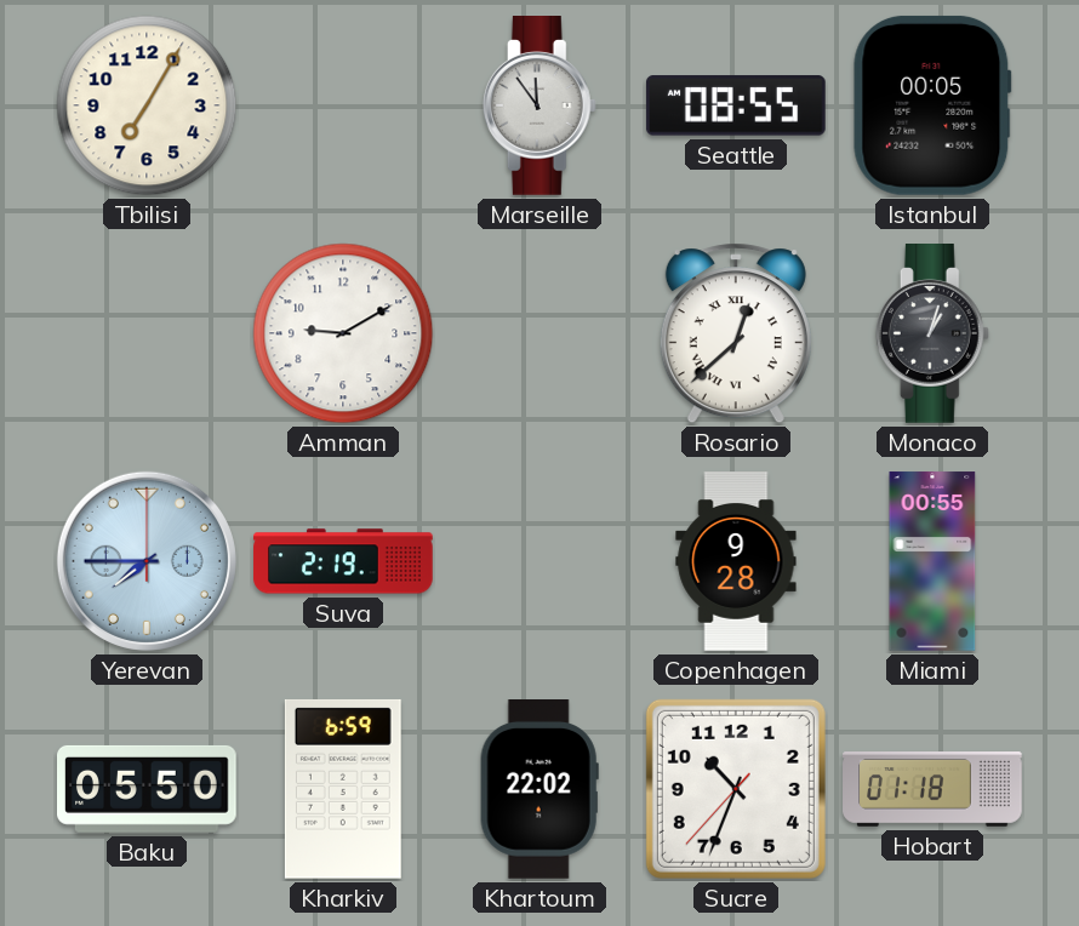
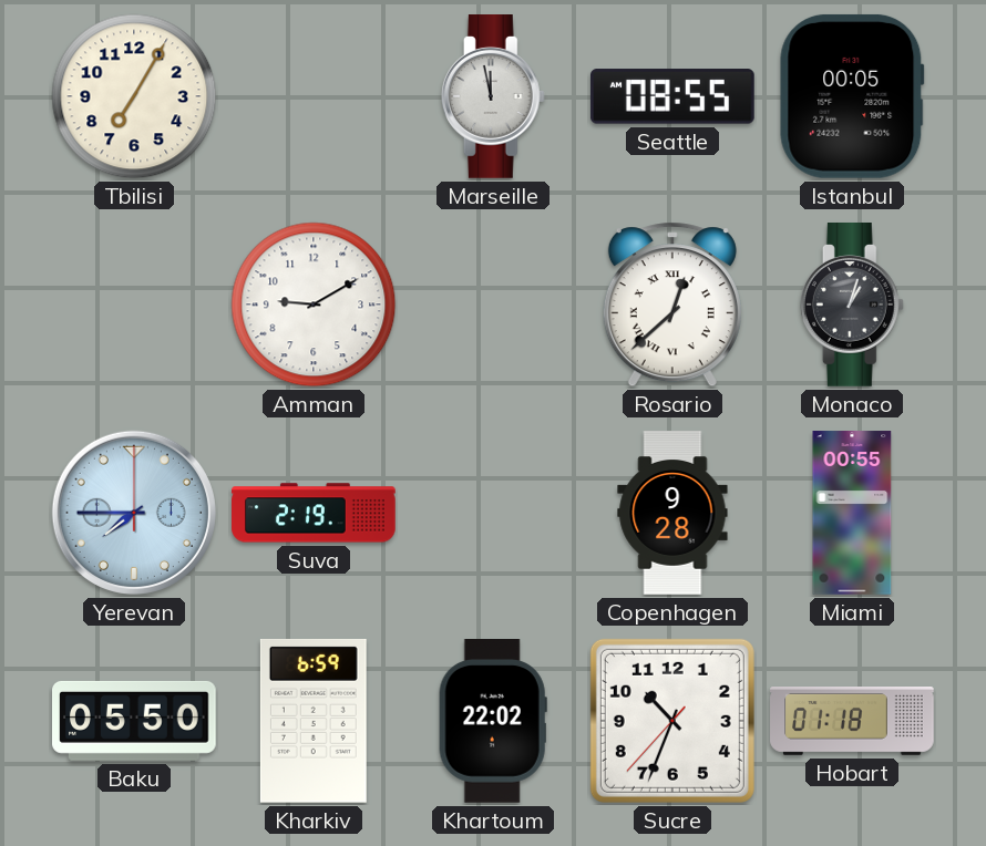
Marseille: 11:54 -> 11:58 (493, 97)
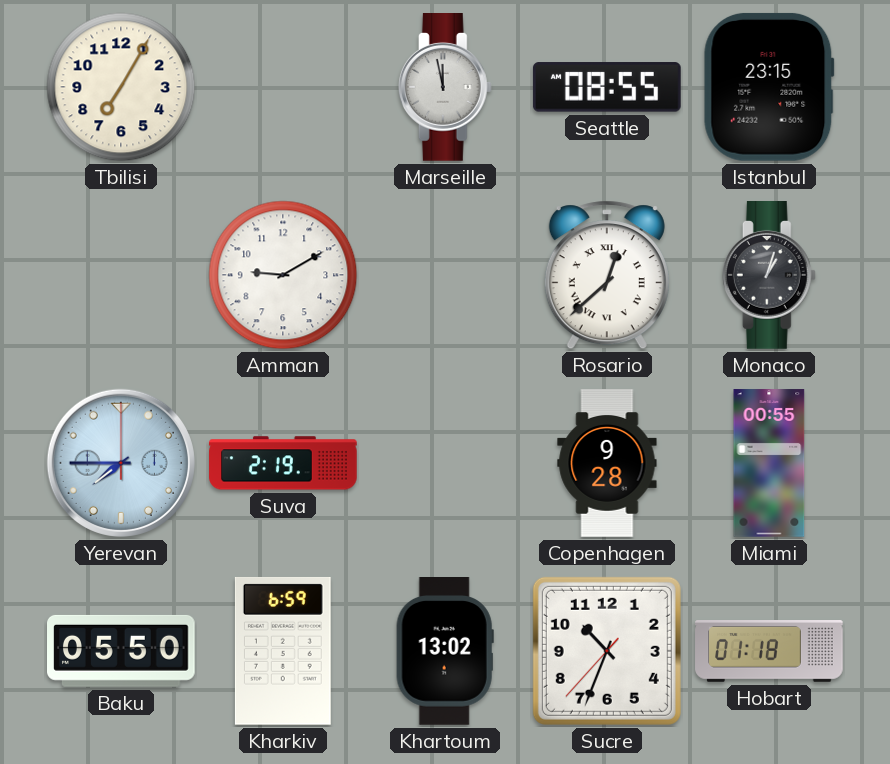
Istanbul: 00:05 -> 23:15 (769, 87)
Khartoum: 22:02 -> 13:02 (445, 652)
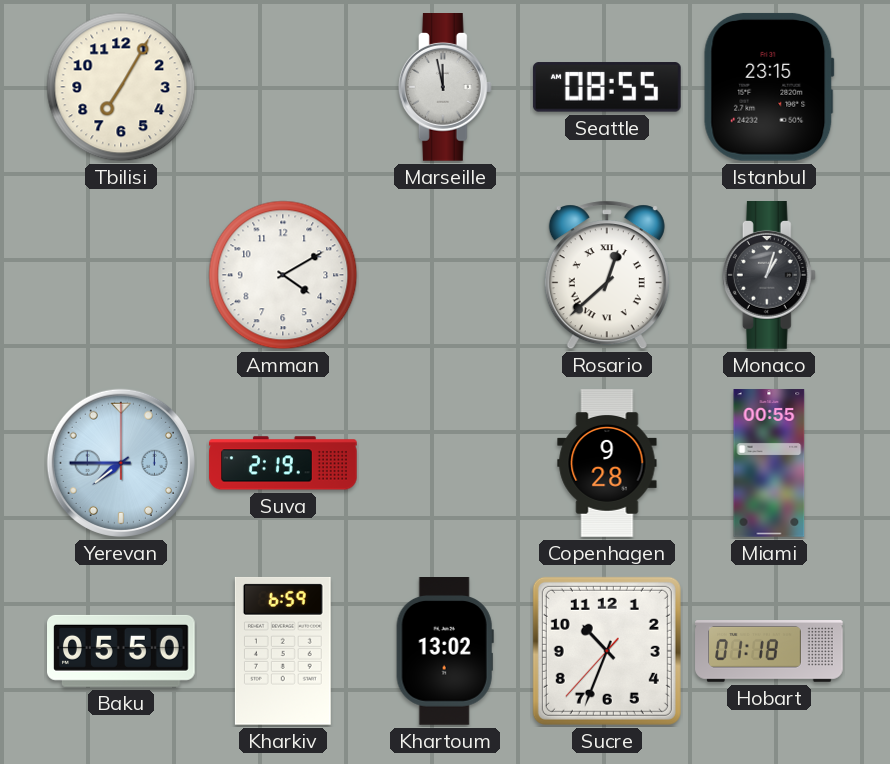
Amman: 9:10 -> 4:10 (283, 275)
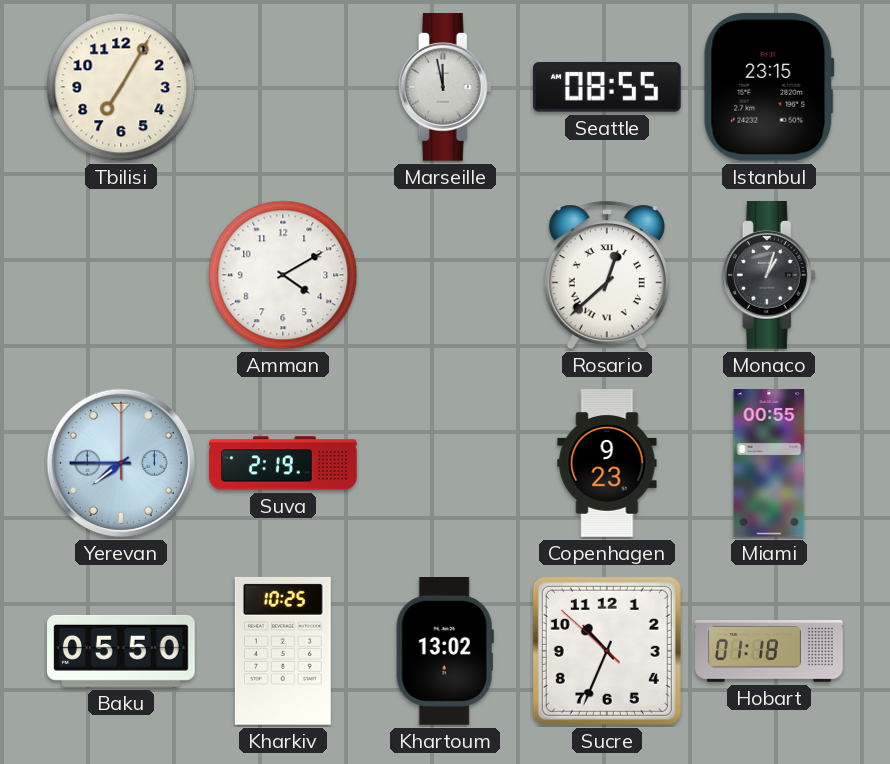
Copenhagen: 9:28 -> 9:23 (607, 463)
Kharkiv: 6:59 -> 10:25 (283, 651)
Sucre: 10:33:37 -> 10:33:52 (607, 651)
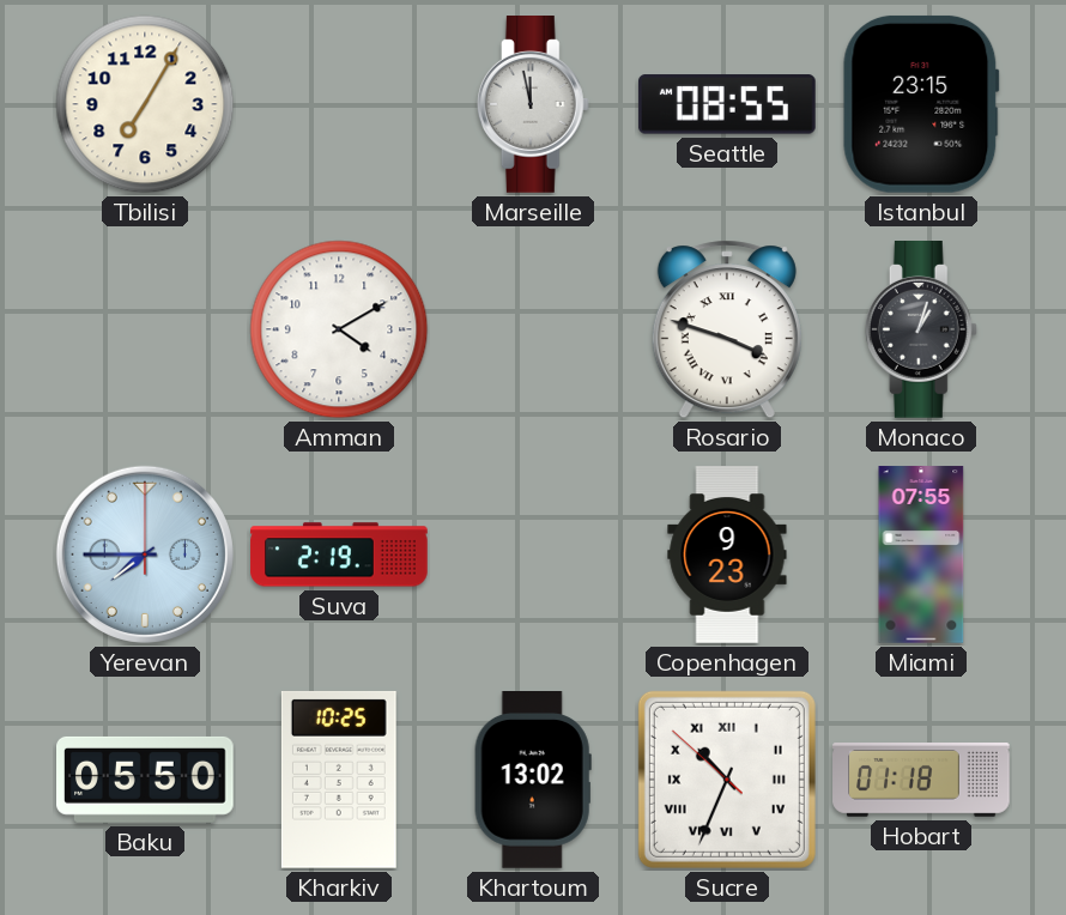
Rosario: 12:38 -> 3:48 (727, 329)
Miami: 00:55 -> 07:55 (921, 555)
Sucre numerals: Arabic -> Roman (727, 780)
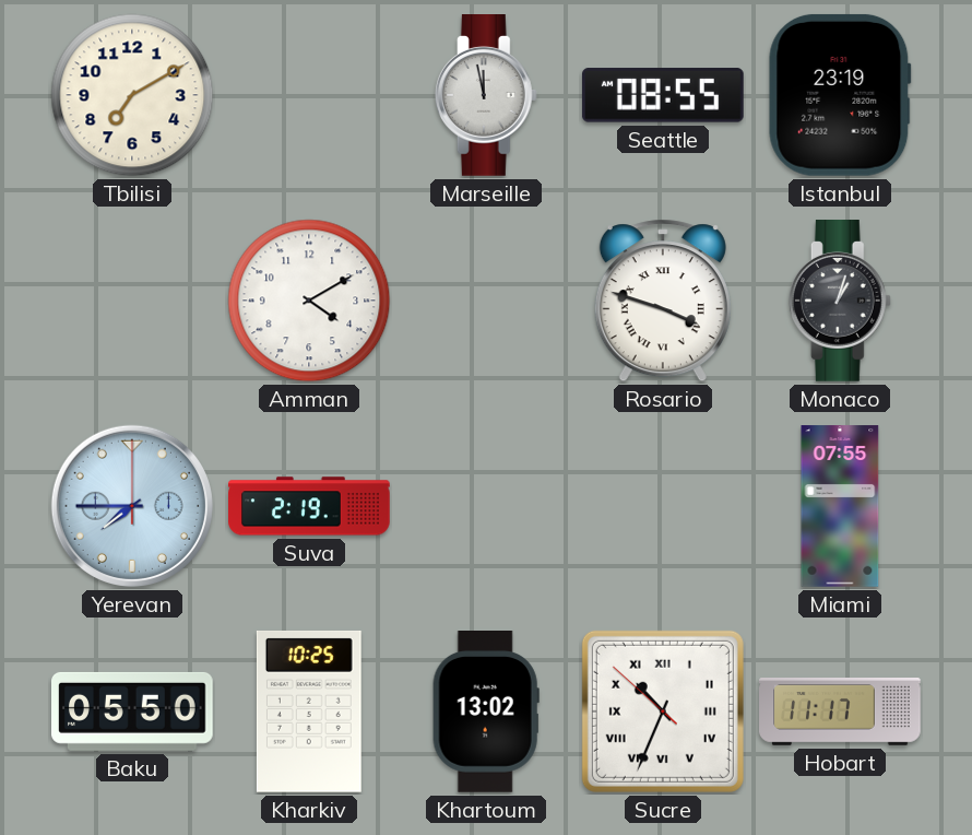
Tbilisi: 7:05 -> 7:10 (132, 95)
Istanbul: 23:15 -> 23:19 (840, 95)
Copenhagen: 9:23 -> none (727, 555)
Hobart: 01:18 -> 11:17 (840, 713)
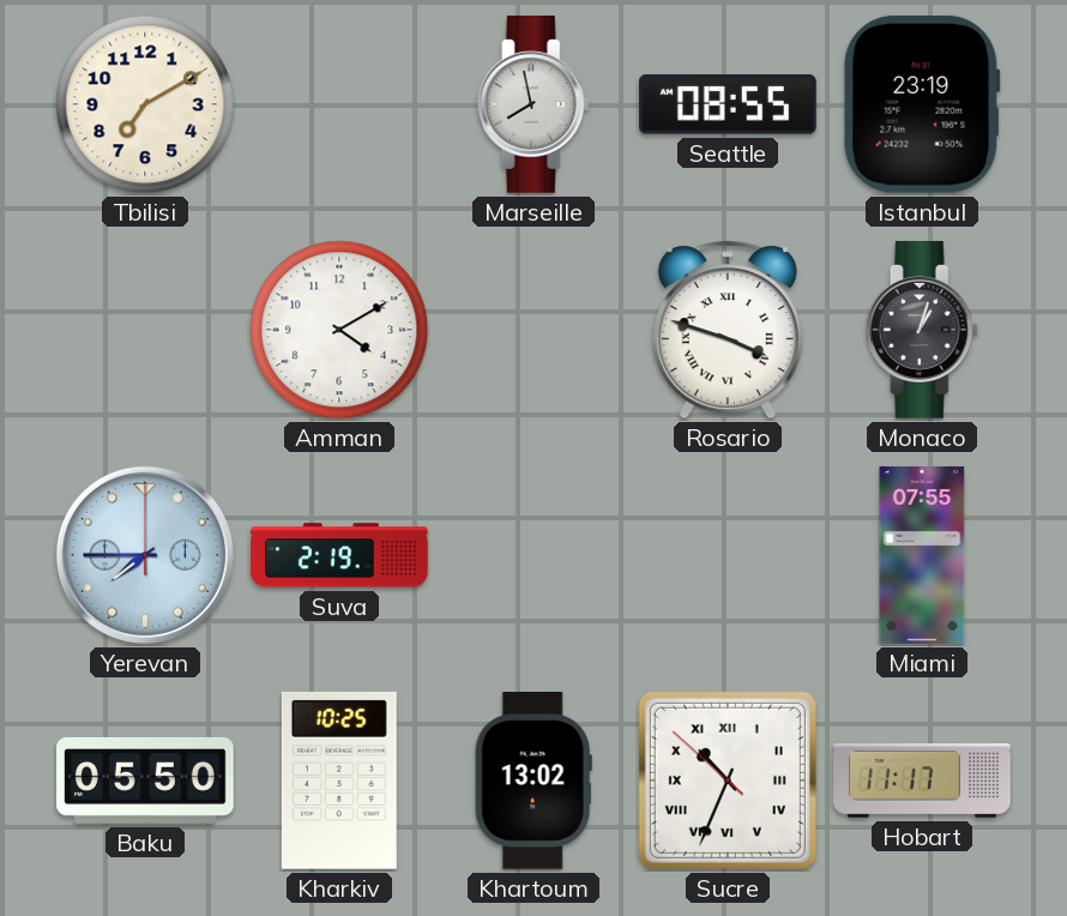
Marseille: 11:58 -> 7:58 (533, 106)
